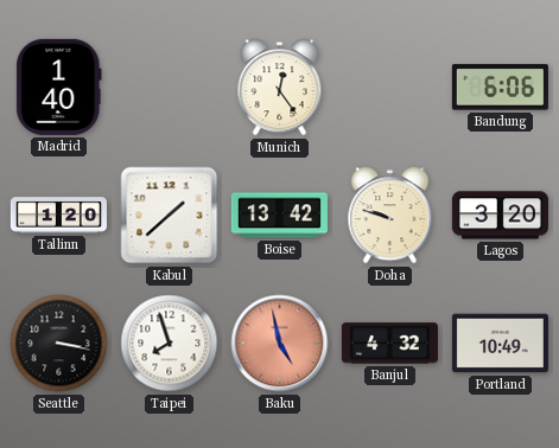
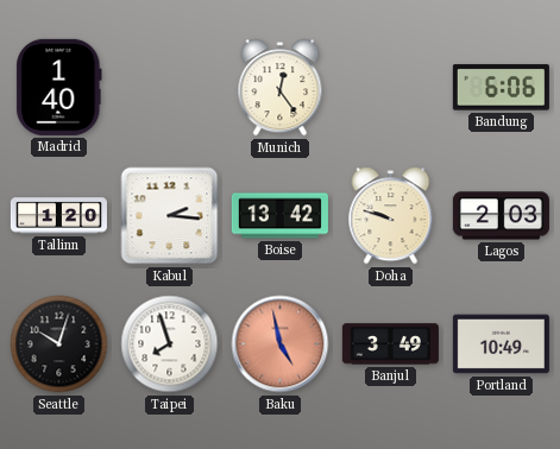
Kabul: 1:38 -> 2:16 (170, 216)
Lagos: 3:20 -> 2:03 (501, 216)
Seattle: 3:17 -> 10:03 (59, 344)
Banjul: 4:32 -> 3:49 (390, 344)
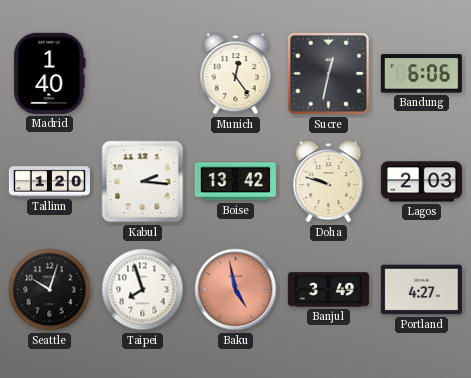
Sucre: none -> 12:32 (328, 73)
Portland: 10:49 -> 4:27 (421, 290)
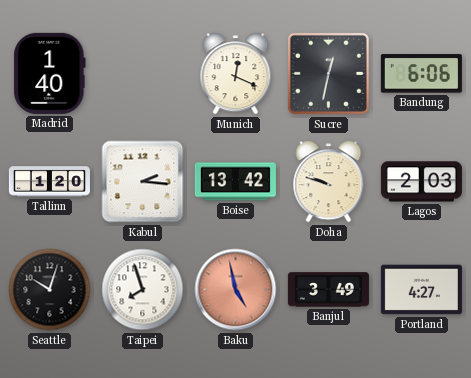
Munich: 12:24 -> 12:19 (236, 74)
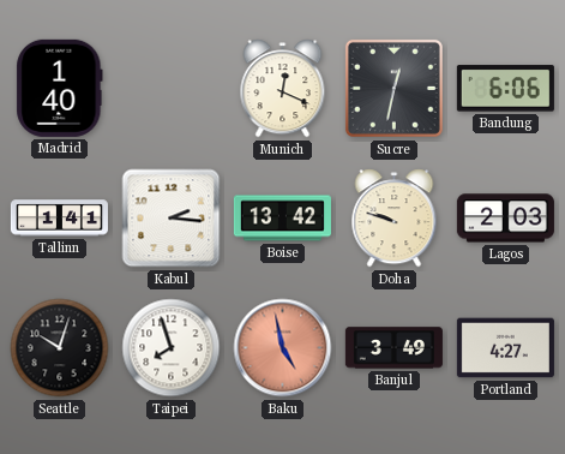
Tallinn: 1:20 -> 1:41 (59, 219)
